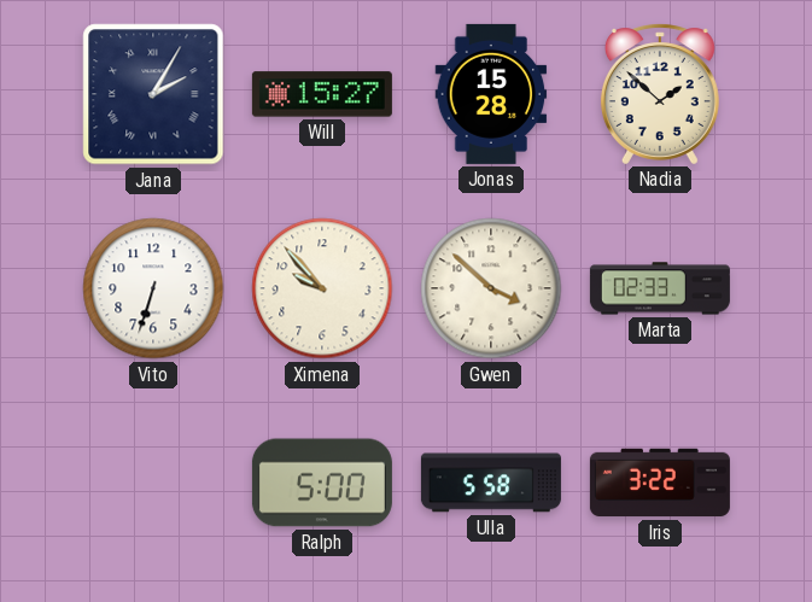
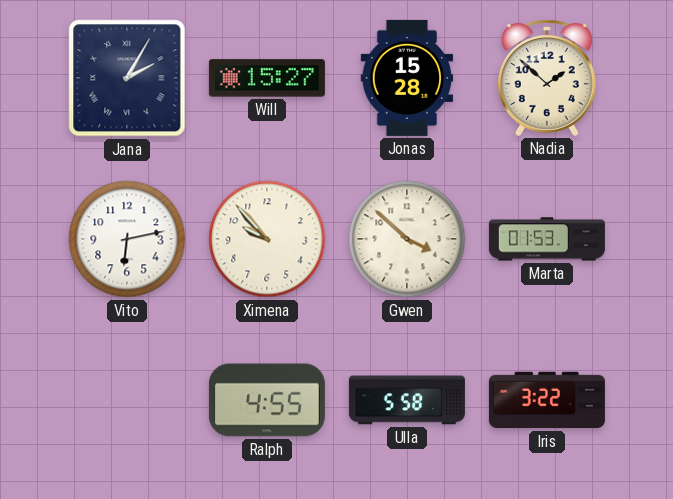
Vito: 6:33 -> 6:13 (127, 239)
Marta: 02:33 -> 01:53 (547, 239)
Ralph: 5:00 -> 4:55 (267, 400)
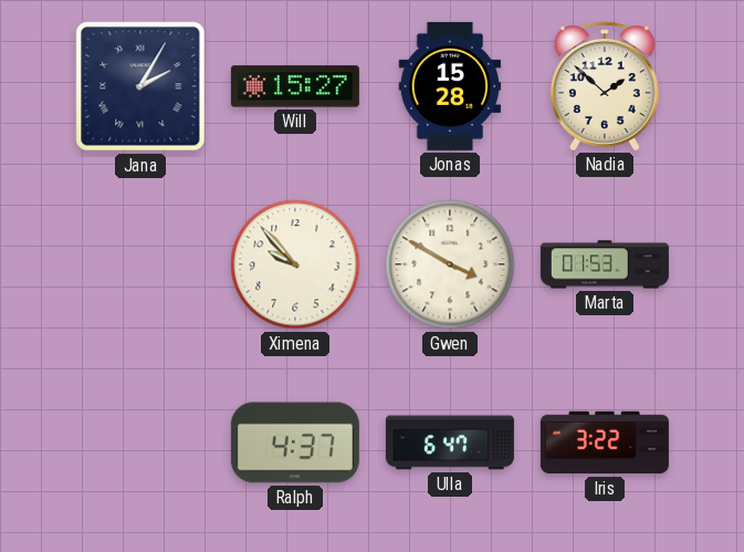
Vito: 6:13 -> none (127, 239)
Gwen: 3:52 -> 3:50 (450, 264)
Ralph: 4:55 -> 4:37 (295, 442)
Ulla: 5:58 -> 6:47 (450, 442)
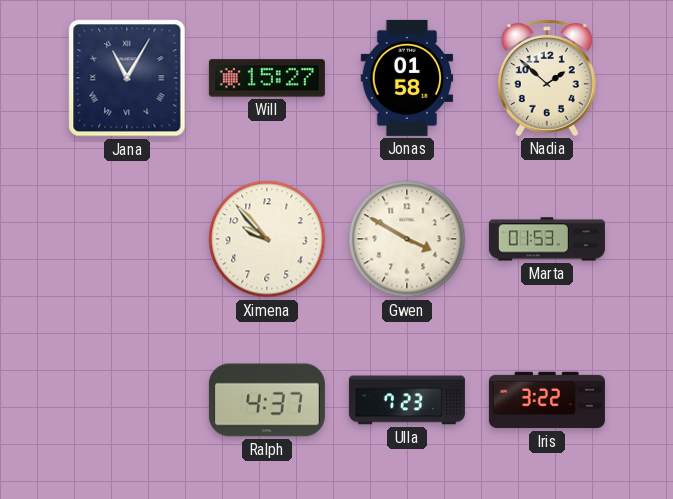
Jana: 2:05 -> 11:05 (127, 78)
Jonas: 15:28 -> 01:58 (407, 78)
Ulla: 6:47 -> 7:23 (407, 400)
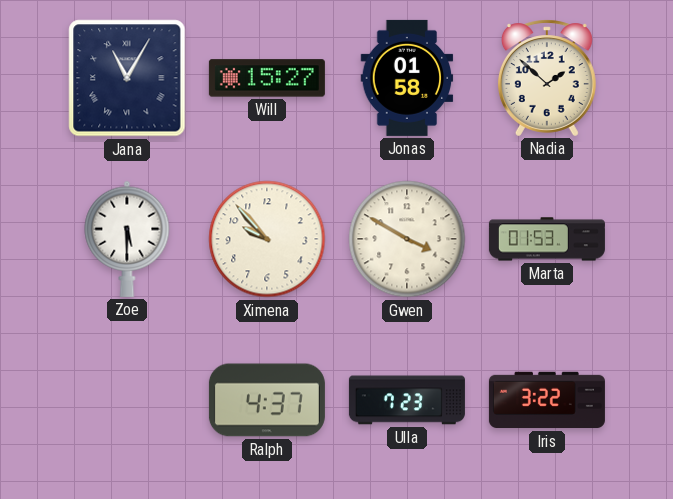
Zoe: none -> 5:30 (127, 239)
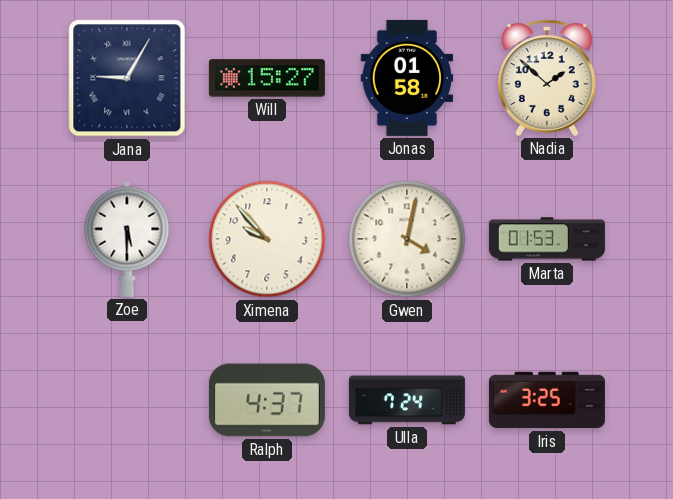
Jana: 11:05 -> 9:05 (127, 78)
Gwen: 3:50 -> 4:02 (407, 239)
Ulla: 7:23 -> 7:24 (407, 400)
Iris: 3:22 -> 3:25 (547, 400)
